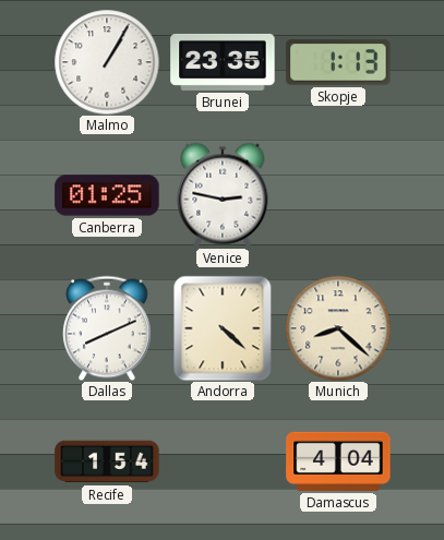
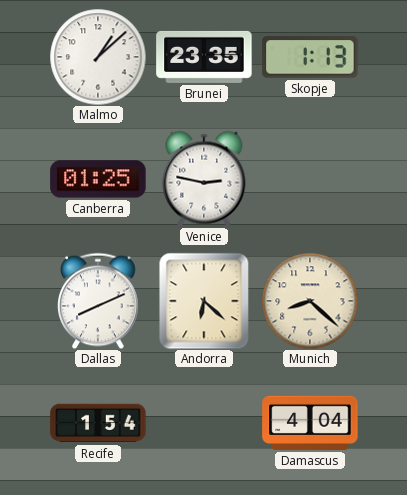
Malmo: 1:05 -> 1:08 (98, 57)
Andorra: 4:22 -> 6:22 (204, 301)
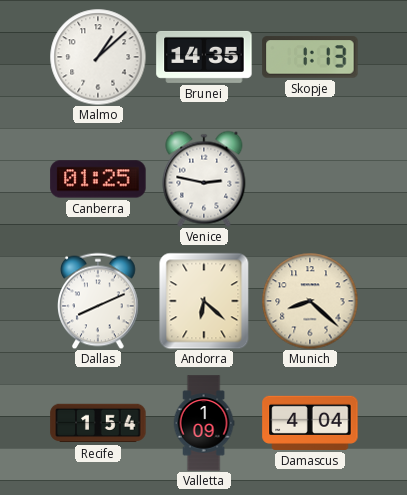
Brunei: 23:35 -> 14:35 (204, 57)
Valletta: none -> 1:09 (204, 423)
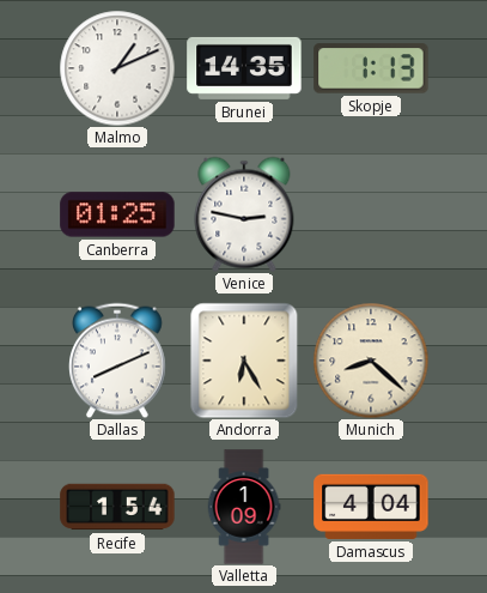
Malmo: 1:08 -> 1:11 (117, 68)
Andorra: 6:22 -> 6:25 (244, 361)
